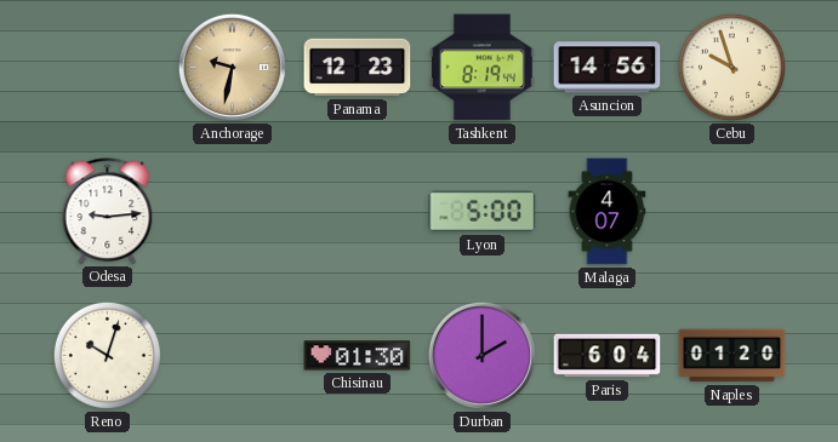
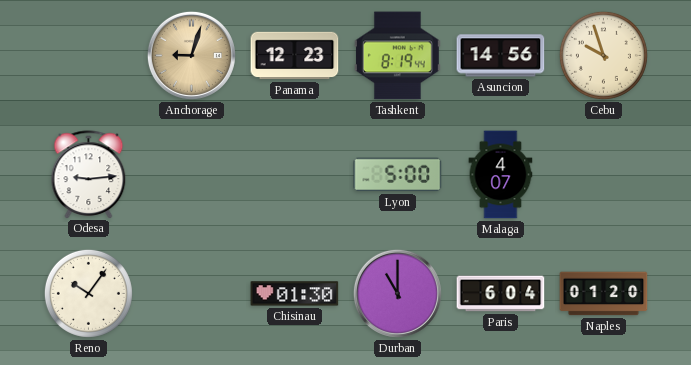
Anchorage: 9:32 -> 9:03 (191, 55)
Reno: 10:03 -> 10:06 (88, 293)
Durban: 2:00 -> 11:00 (397, 293)
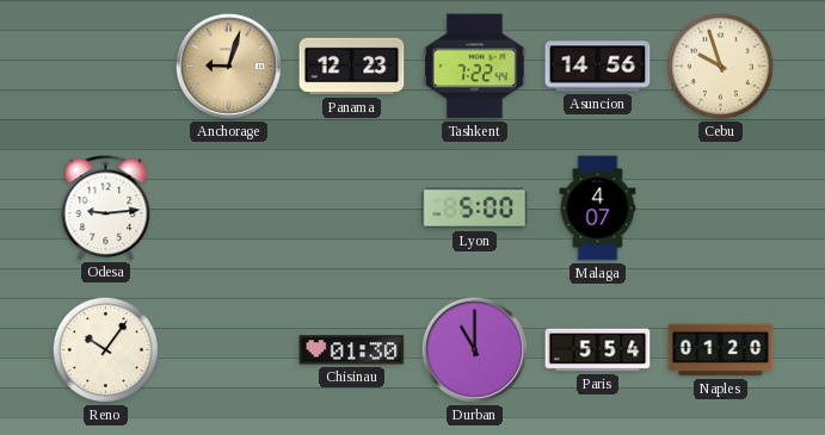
Tashkent: 8:19 -> 7:22 (474, 67)
Paris: 6:04 -> 5:54 (598, 350)
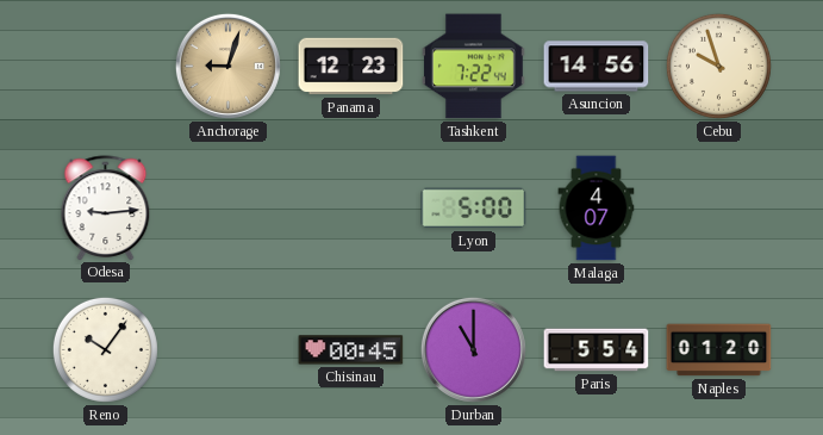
Chisinau: 01:30 -> 00:45 (351, 350)
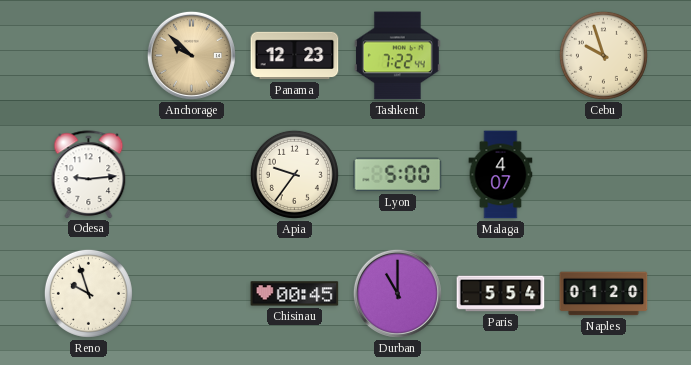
Anchorage: 9:03 -> 9:52 (191, 55)
Asuncion: 14:56 -> none (597, 67)
Apia: none -> 9:36 (294, 174)
Reno: 10:06 -> 9:57 (88, 293)
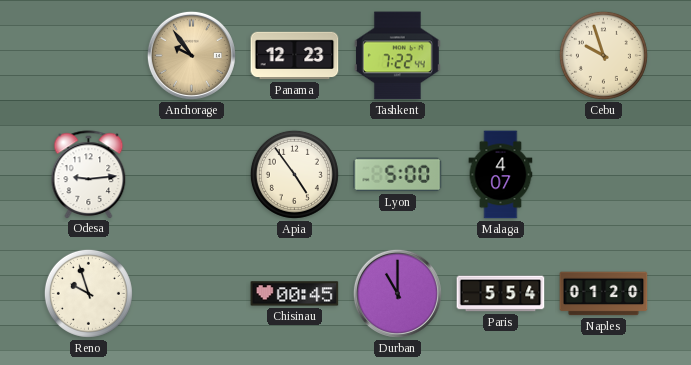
Anchorage: 9:52 -> 9:54 (191, 55)
Apia: 9:36 -> 4:54 (294, 174)
